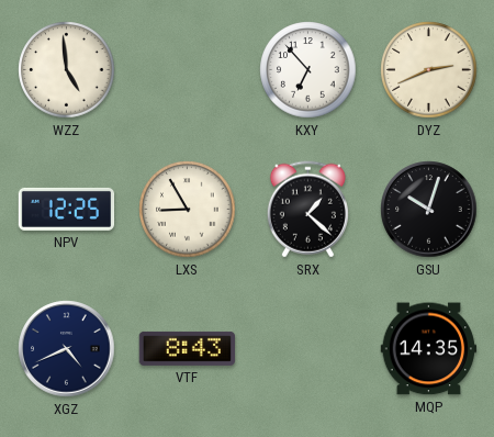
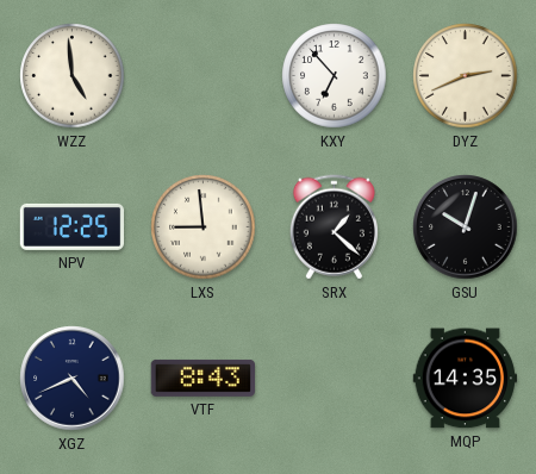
LXS: 8:55 -> 8:59 (204, 227)
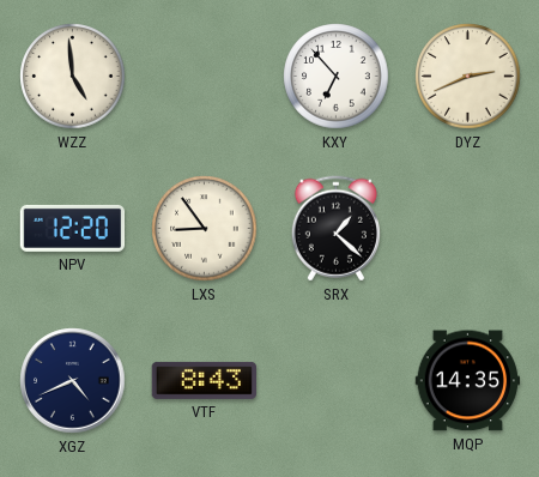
NPV: 12:25 -> 12:20 (73, 228)
LXS: 8:59 -> 8:54 (205, 229)
GSU: 10:03 -> none (466, 227)
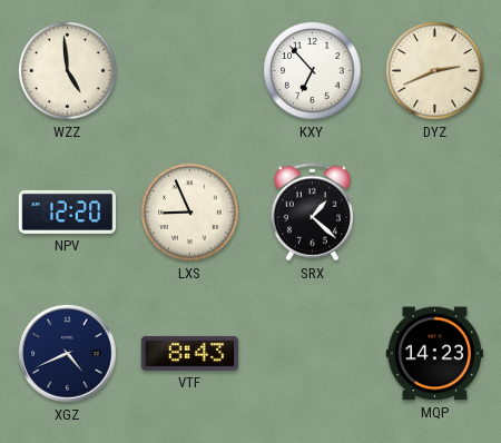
LXS: 8:54 -> 8:56 (190, 213)
MQP: 14:35 -> 14:23 (435, 354)
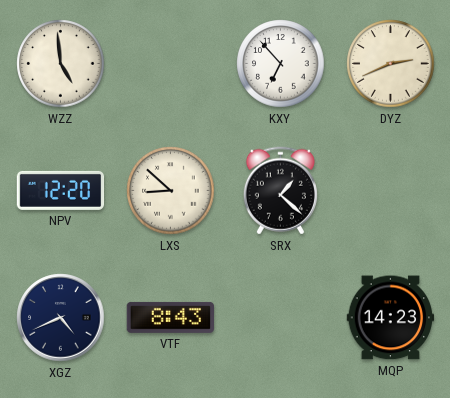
LXS: 8:56 -> 8:52 (171, 191)
